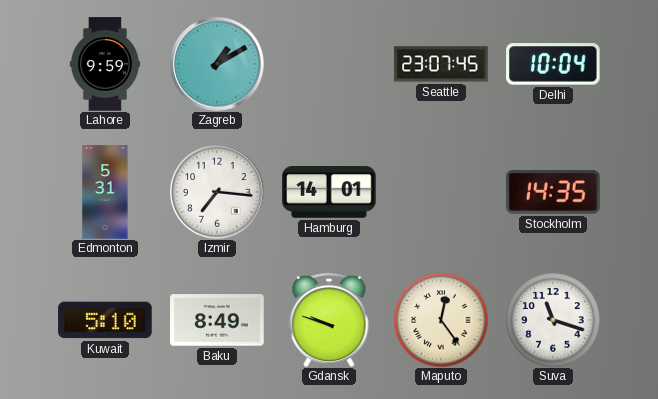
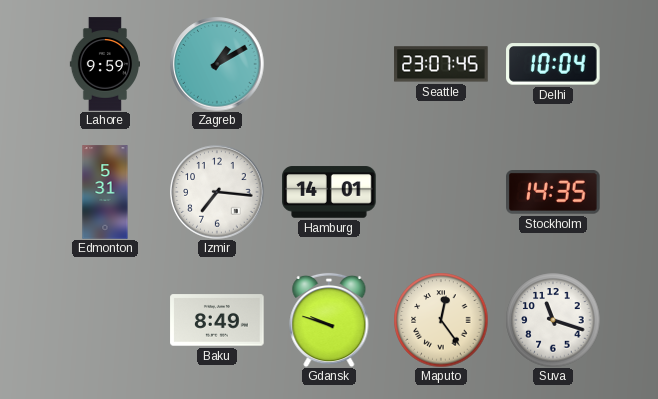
Kuwait: 5:10 -> none (105, 320)
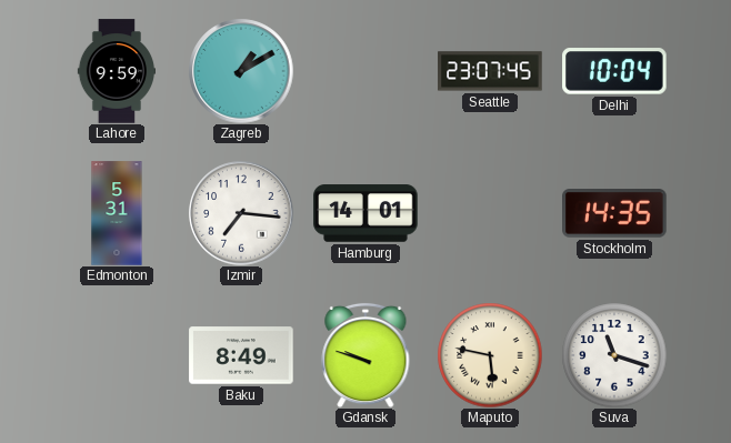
Maputo: 12:24 -> 5:47 (490, 355)
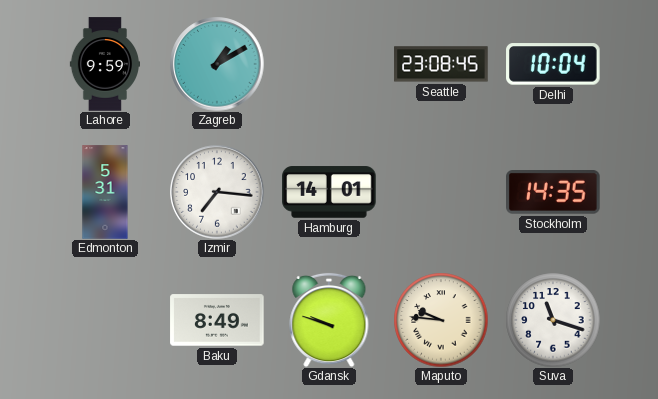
Seattle: 23:07 -> 23:08 (441, 64)
Maputo: 5:47 -> 9:46 (441, 320)
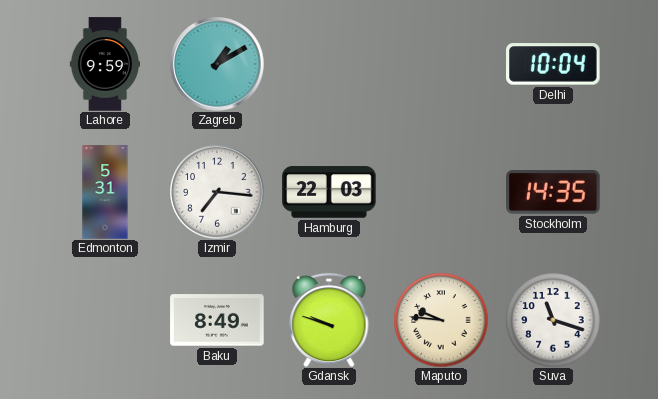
Seattle: 23:08 -> none (441, 64)
Hamburg: 14:01 -> 22:03 (329, 192)
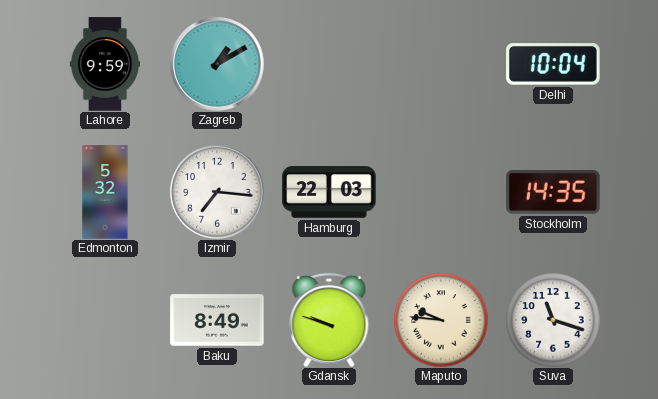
Edmonton: 5:31 -> 5:32 (105, 192)
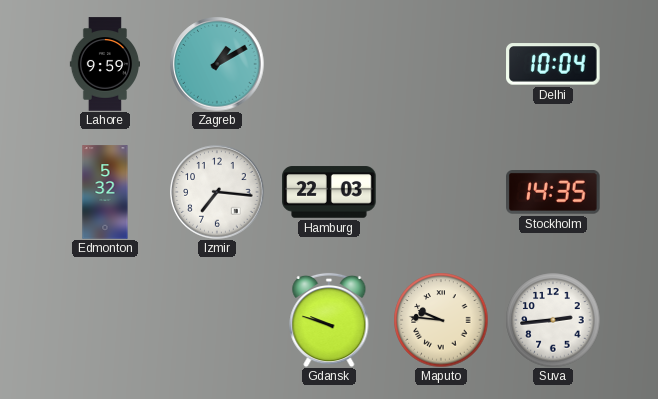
Baku: 8:49 -> none (217, 320)
Suva: 11:18 -> 2:44 (553, 320)
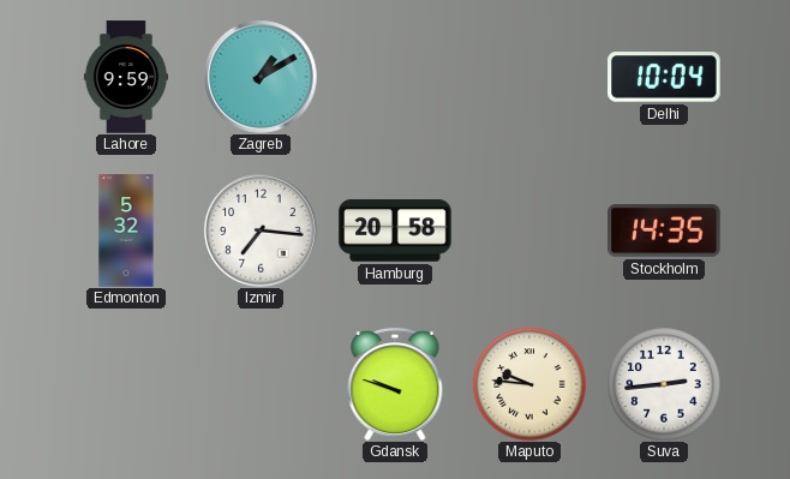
Hamburg: 22:03 -> 20:58 (395, 230)
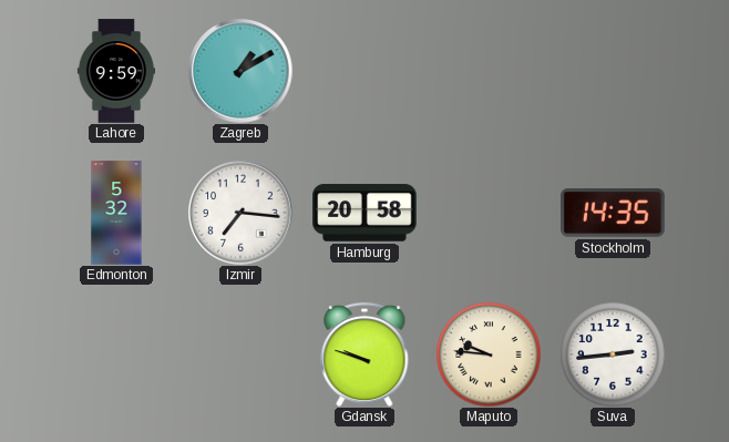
Delhi: 10:04 -> none (664, 77)
